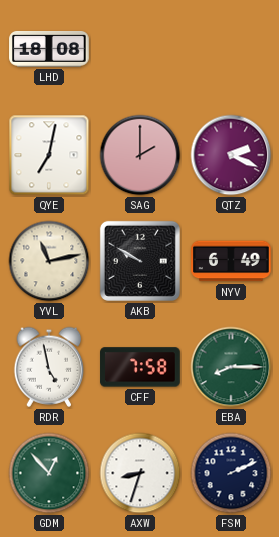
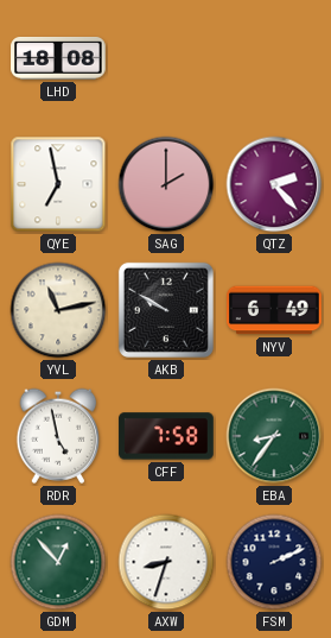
QYE: 7:02 -> 6:58 (58, 184)
QTZ: 2:19 -> 2:23 (274, 184)
EBA: 8:15 -> 8:36 (274, 436)
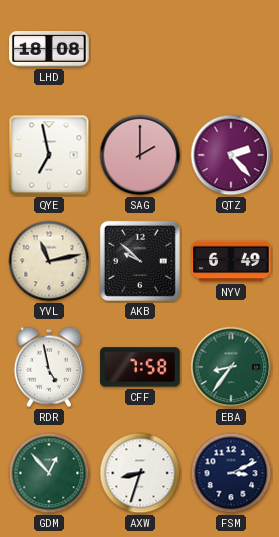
AKB: 9:50 -> 9:52 (140, 261)
FSM: 2:11 -> 3:11 (231, 473)
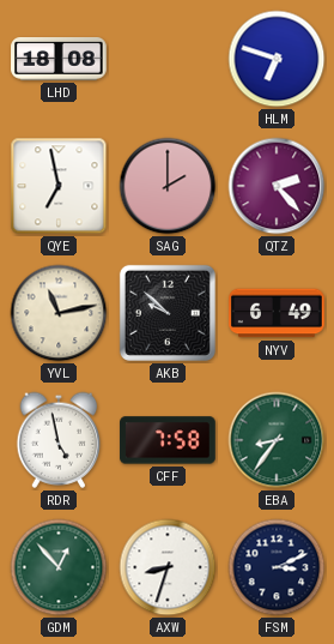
HLM: none -> 6:48 (277, 59)
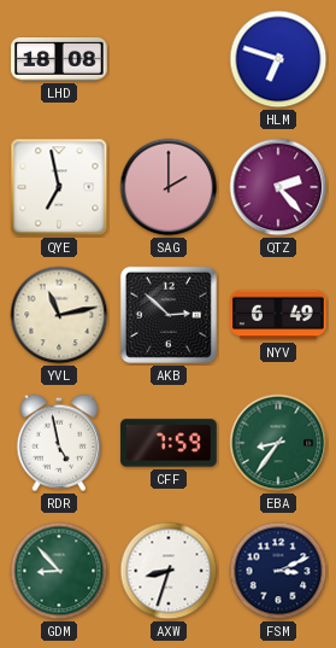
AKB: 9:52 -> 2:52 (169, 315)
CFF: 7:58 -> 7:59 (169, 443)
GDM: 12:53 -> 8:53 (59, 571)
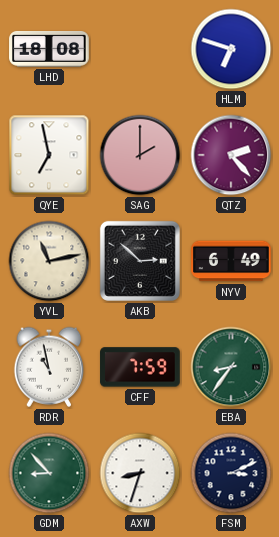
RDR: 4:58 -> 10:58 (49, 367)
